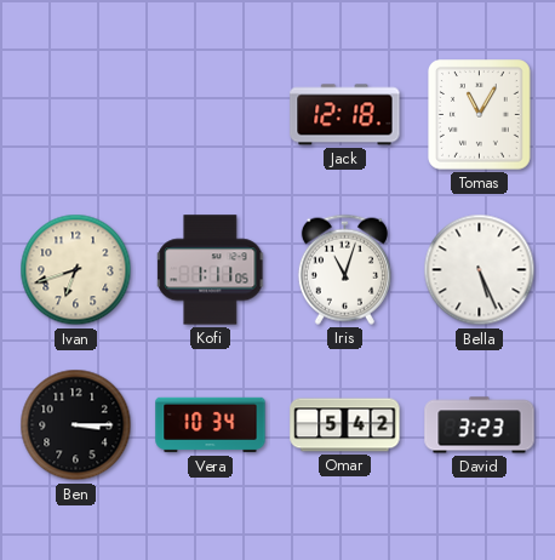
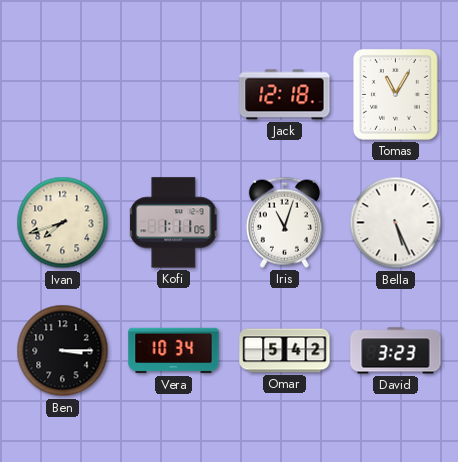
Ivan: 6:42 -> 7:42 (63, 223)
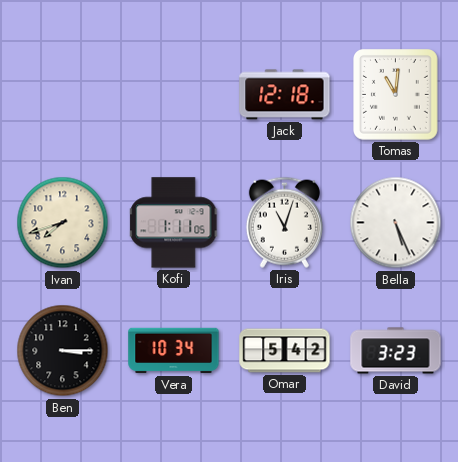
Tomas: 11:05 -> 11:01 (396, 95)
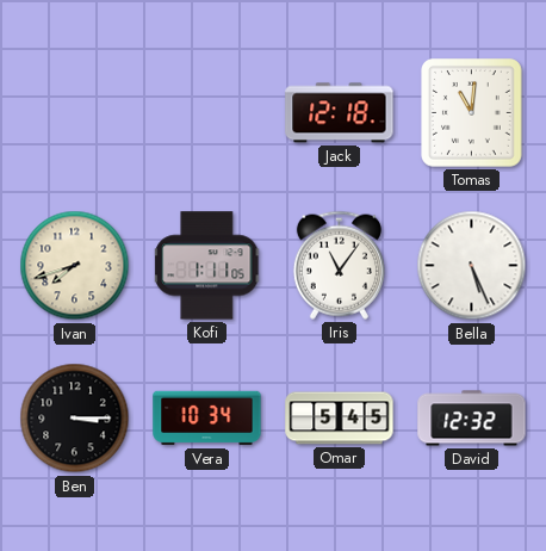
Iris: 11:03 -> 11:06 (339, 265)
Omar: 5:42 -> 5:45 (340, 419)
David: 3:23 -> 12:32 (472, 419)
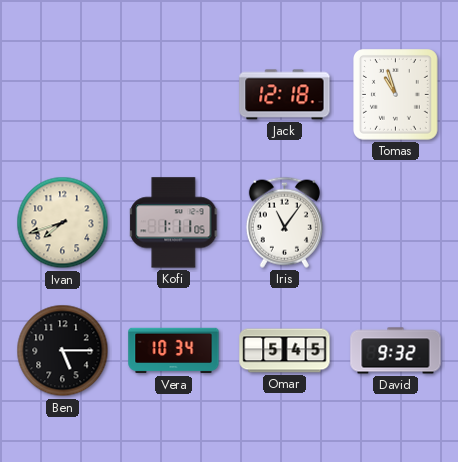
Tomas: 11:01 -> 10:57 (396, 95)
Bella: 5:26 -> none (472, 266)
Ben: 3:15 -> 5:15 (63, 351)
David: 12:32 -> 9:32 (396, 351)
